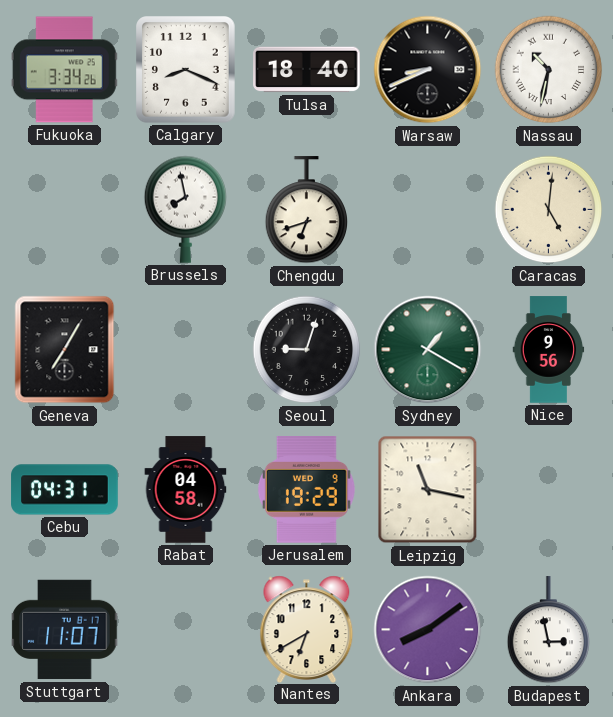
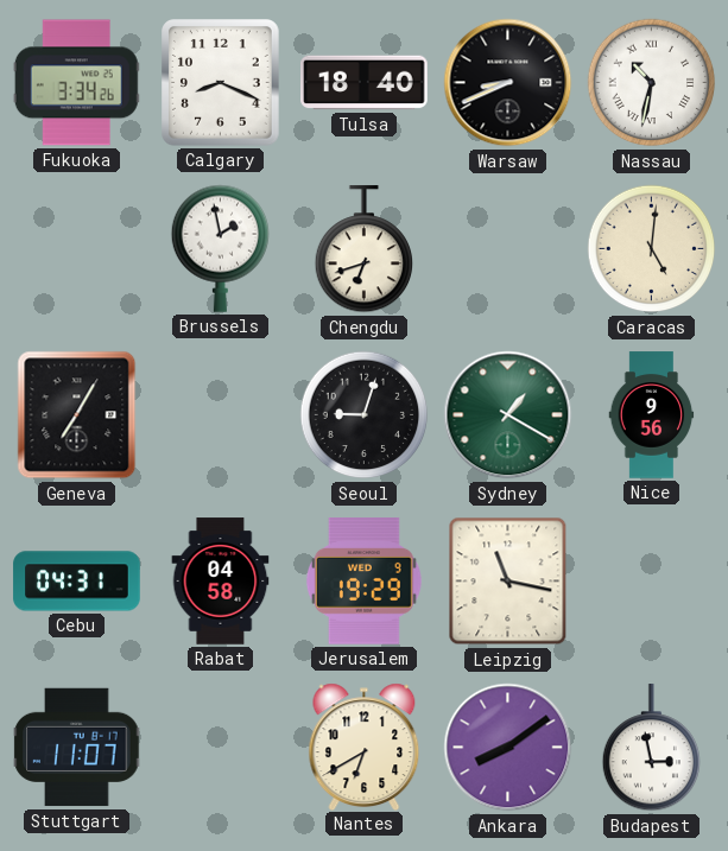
Brussels: 7:58 -> 1:58 (220, 248)
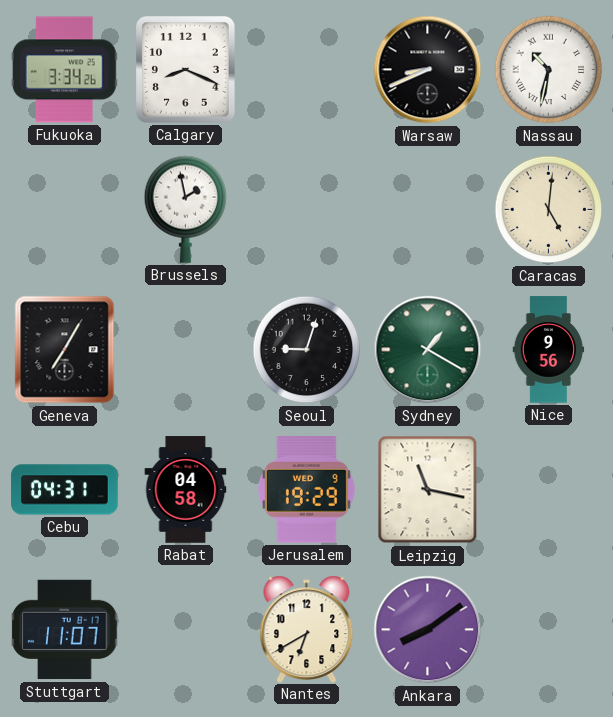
Tulsa: 18:40 -> none (365, 83)
Chengdu: 6:42 -> none (363, 249)
Budapest: 2:58 -> none (651, 748)
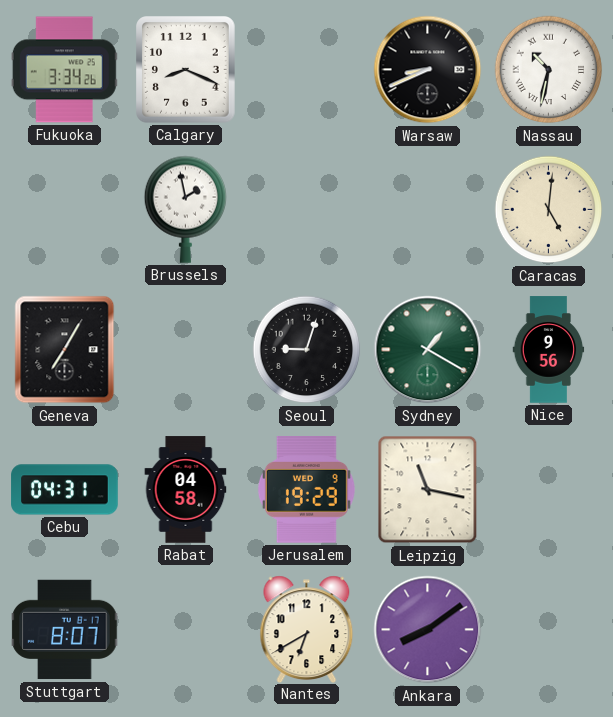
Stuttgart: 11:07 -> 8:07 (65, 630)
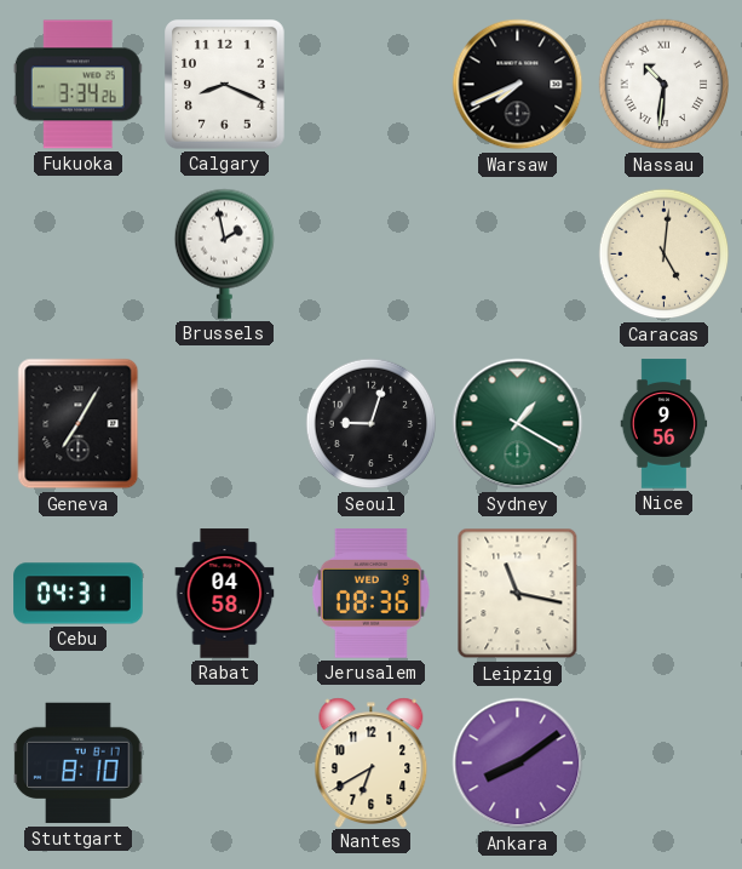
Warsaw: 8:41 -> 7:41 (518, 85)
Nassau: 10:32 -> 10:31 (665, 85)
Jerusalem: 19:29 -> 08:36 (370, 594)
Stuttgart: 8:07 -> 8:10 (79, 764)
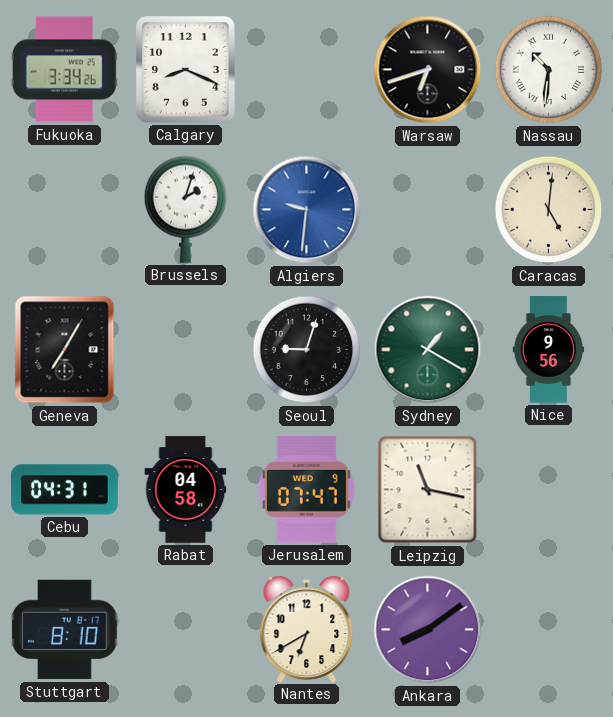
Warsaw: 7:41 -> 6:42 (428, 70)
Brussels: 1:58 -> 2:03 (185, 209)
Algiers: none -> 9:31 (307, 210)
Jerusalem: 08:36 -> 07:47 (306, 490)
